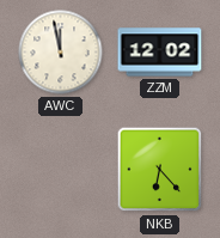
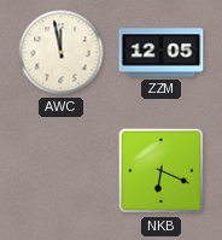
ZZM: 12:02 -> 12:05 (162, 53)
NKB: 6:23 -> 6:19 (162, 171)
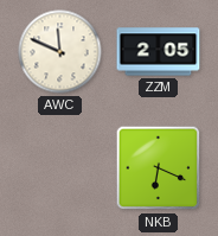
AWC: 11:58 -> 11:49 (60, 52)
ZZM: 12:05 -> 2:05 (159, 52)
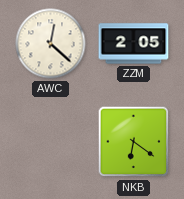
AWC: 11:49 -> 12:22 (51, 44)
NKB: 6:19 -> 6:21 (134, 142)
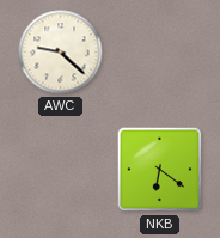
AWC: 12:22 -> 9:22 (61, 53)
ZZM: 2:05 -> none (134, 44)
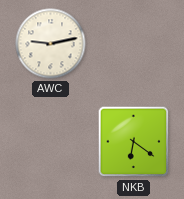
AWC: 9:22 -> 9:13 (51, 44)
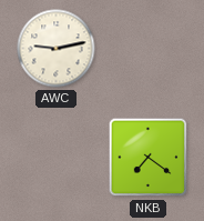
NKB: 6:21 -> 7:21 (149, 158)
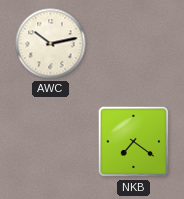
AWC: 9:13 -> 10:13 (51, 44)
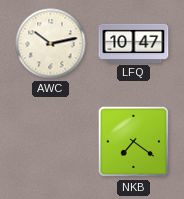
LFQ: none -> 10:47 (134, 43)
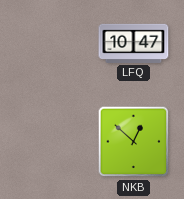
AWC: 10:13 -> none (51, 44)
NKB: 7:21 -> 12:52 (134, 142)
